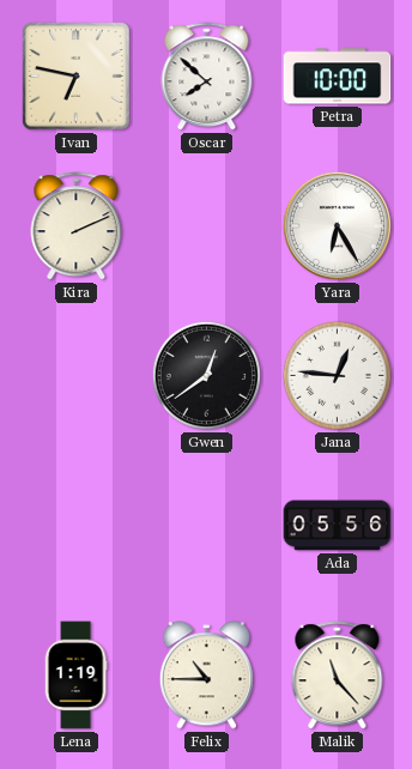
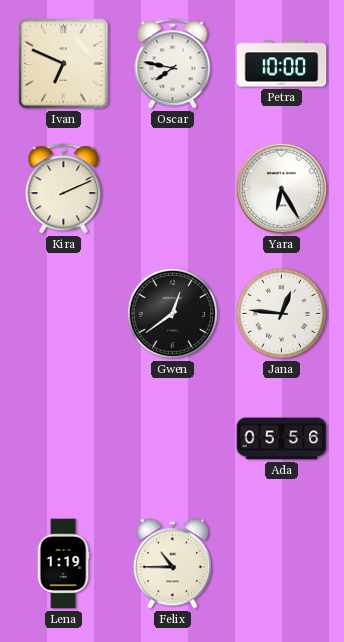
Ivan: 6:47 -> 6:49 (64, 64)
Oscar: 7:52 -> 7:47 (173, 64)
Malik: 11:23 -> none (338, 676)
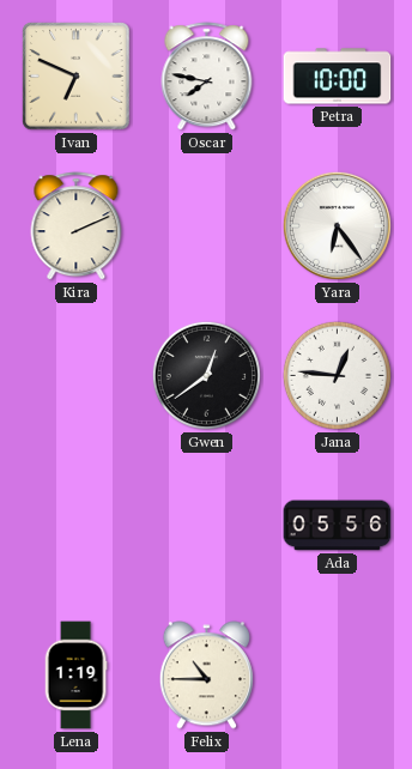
Yara: 6:25 -> 6:24 (337, 225)
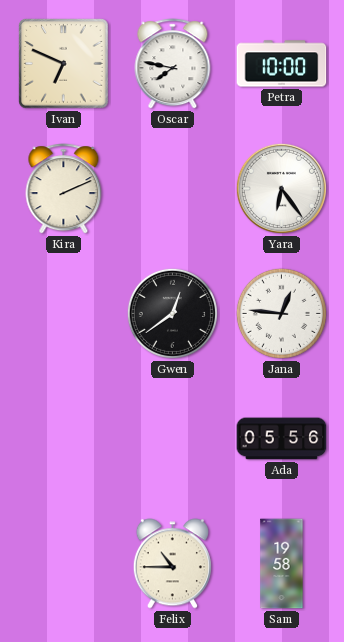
Lena: 1:19 -> none (75, 676)
Sam: none -> 19:58 (282, 564)
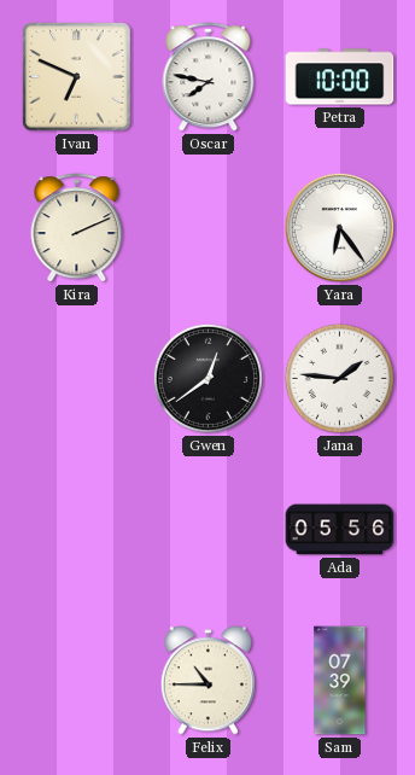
Jana: 12:46 -> 1:46 (339, 378)
Sam: 19:58 -> 07:39 (340, 681)
